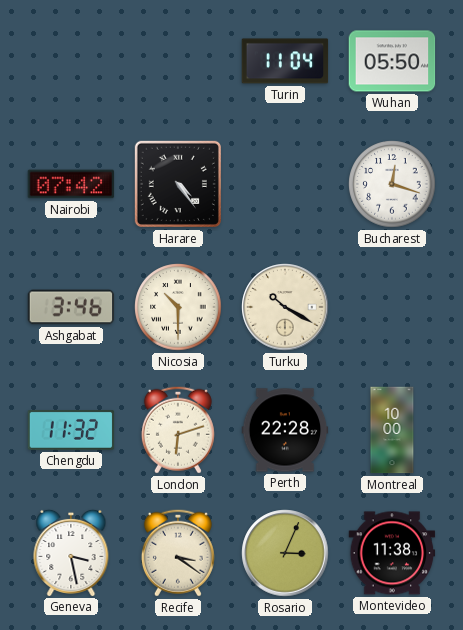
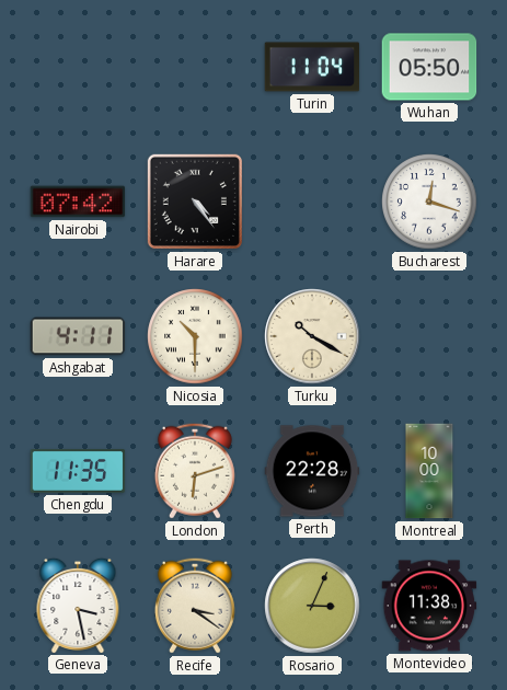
Ashgabat: 3:46 -> 4:11 (78, 336)
Chengdu: 11:32 -> 11:35 (78, 472)
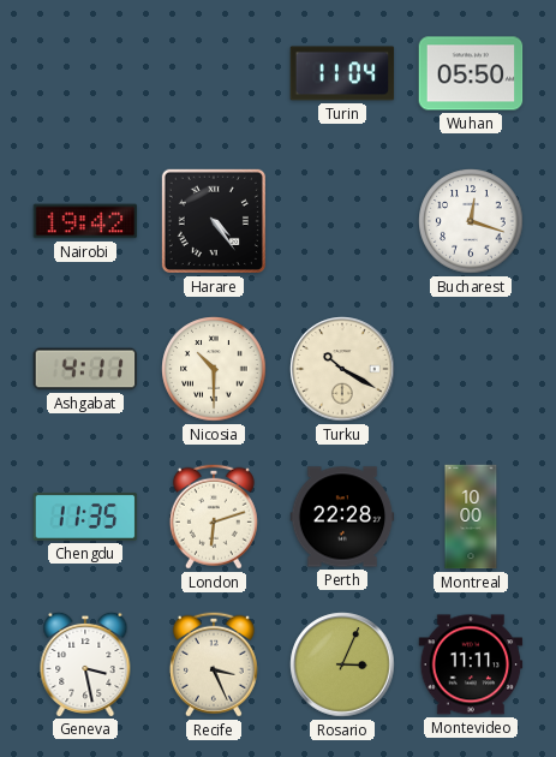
Nairobi: 07:42 -> 19:42 (85, 221)
Recife: 3:21 -> 3:26 (214, 664)
Montevideo: 11:38 -> 11:11 (471, 664)
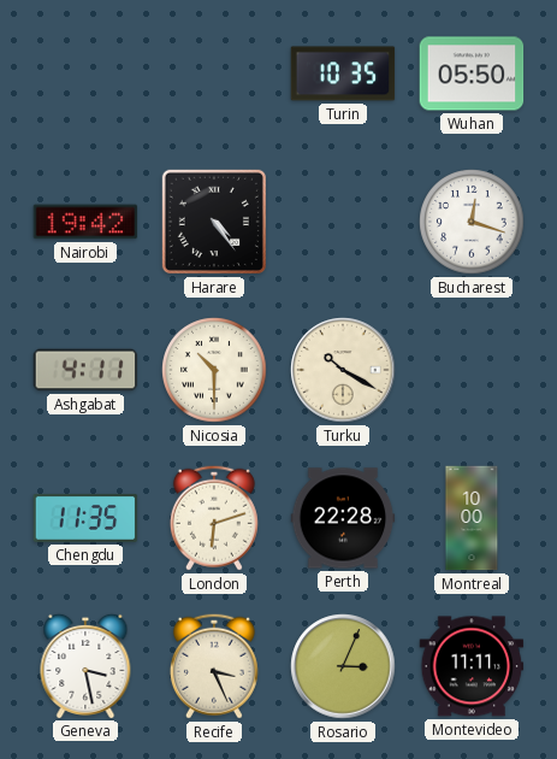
Turin: 11:04 -> 10:35 (343, 73)
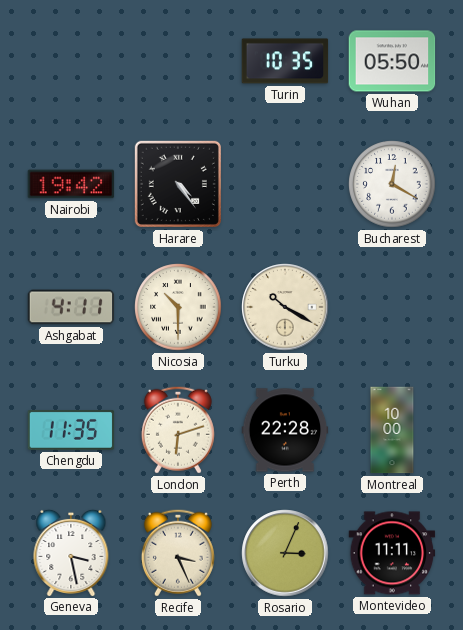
Bucharest: 12:18 -> 12:20 (392, 184)
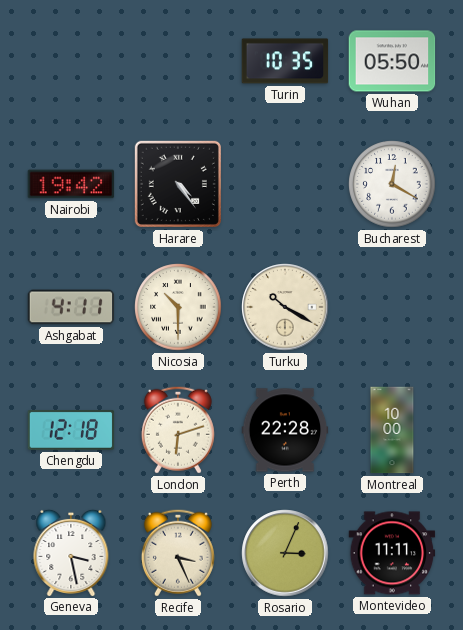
Chengdu: 11:35 -> 12:18 (71, 431)
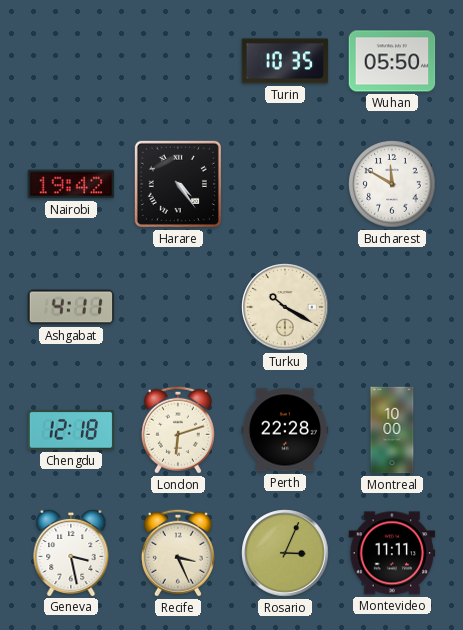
Bucharest: 12:20 -> 11:50 (392, 184)
Nicosia: 10:30 -> none (178, 307)
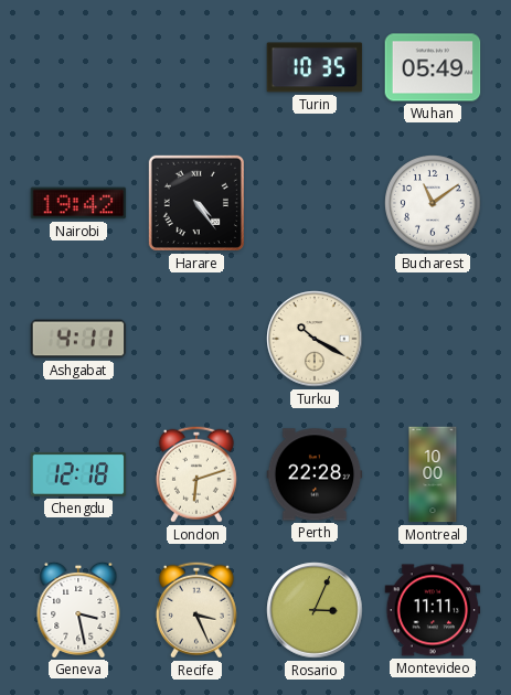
Wuhan: 05:50 -> 05:49 (433, 67)
Bucharest: 11:50 -> 11:09 (433, 203)
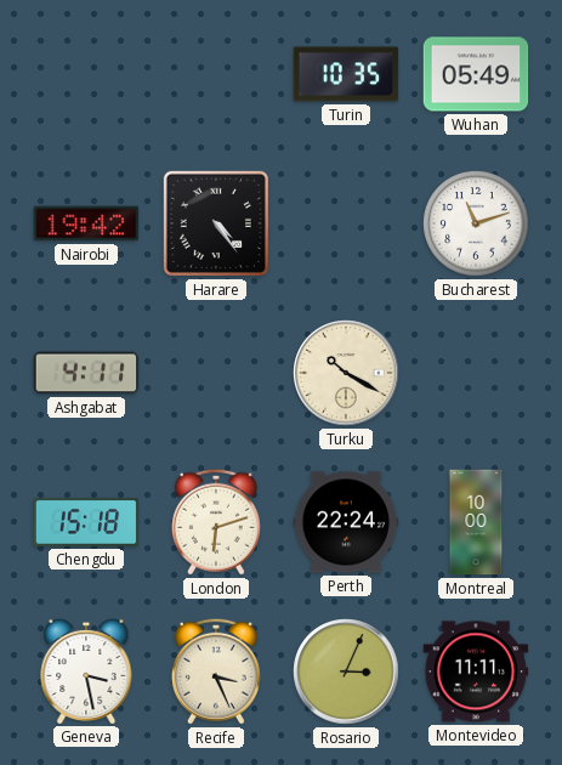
Bucharest: 11:09 -> 11:12 (476, 223)
Chengdu: 12:18 -> 15:18 (86, 523)
Perth: 22:28 -> 22:24 (346, 522)
